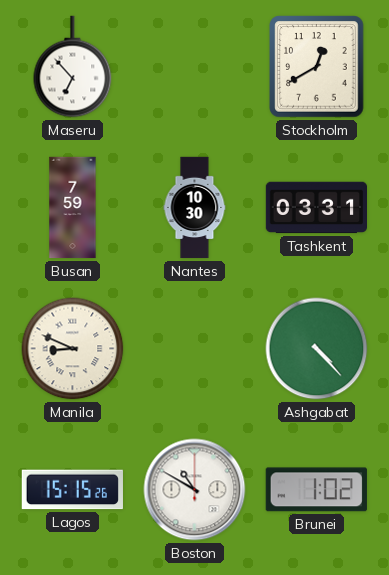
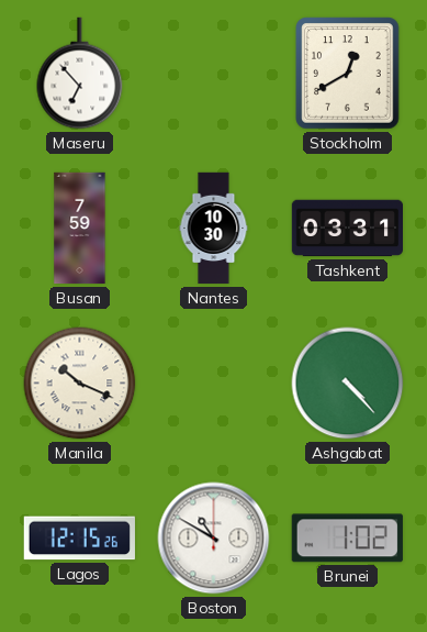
Manila: 8:49 -> 10:19 (80, 384)
Lagos: 15:15 -> 12:15 (79, 539)
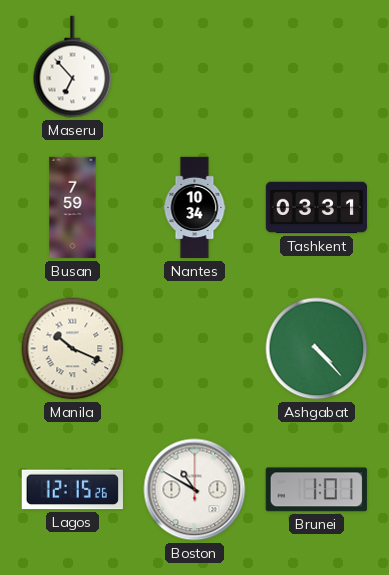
Stockholm: 12:40 -> none (348, 74)
Nantes: 10:30 -> 10:34 (195, 208)
Brunei: 1:02 -> 1:01 (316, 490)
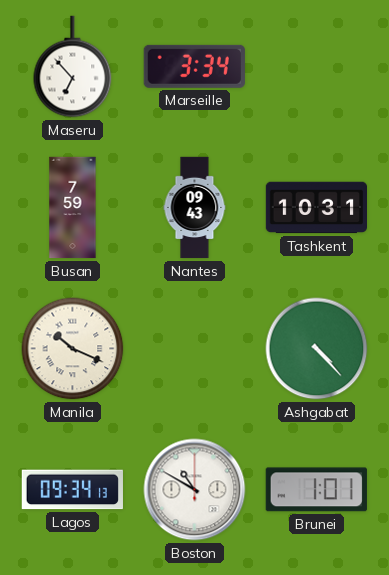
Marseille: none -> 3:34 (194, 66)
Nantes: 10:34 -> 09:43 (195, 208)
Tashkent: 03:31 -> 10:31 (317, 208)
Lagos: 12:15 -> 09:34 (72, 490)
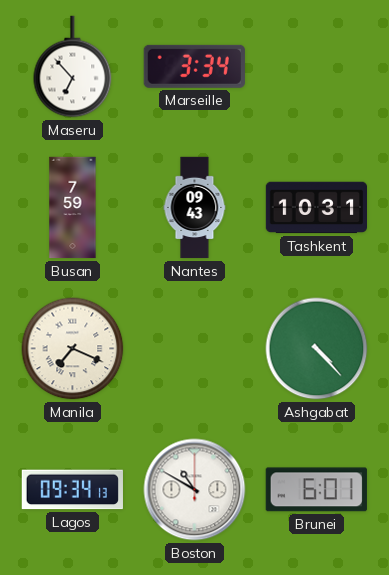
Manila: 10:19 -> 7:19 (73, 349)
Brunei: 1:01 -> 6:01 (316, 490)
